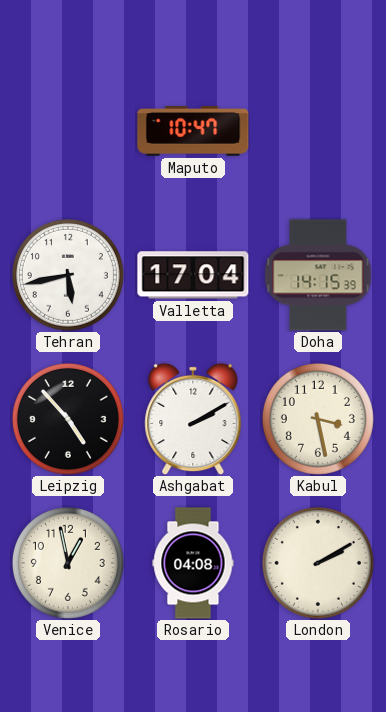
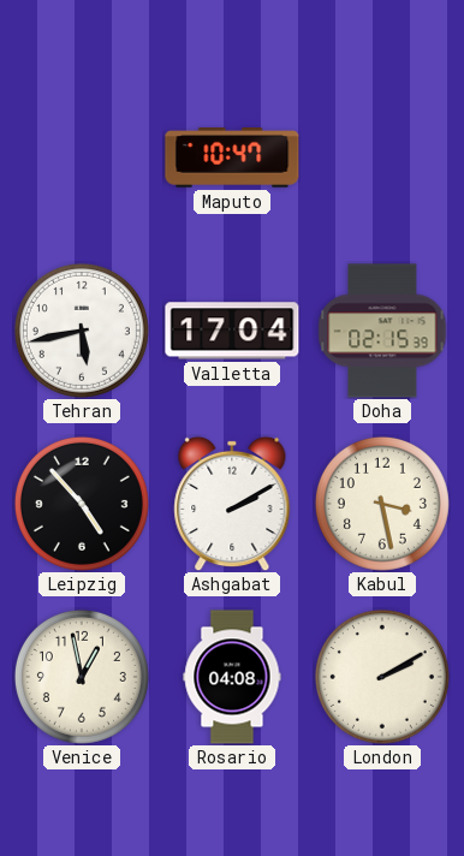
Doha: 14:15 -> 02:15 (382, 331)
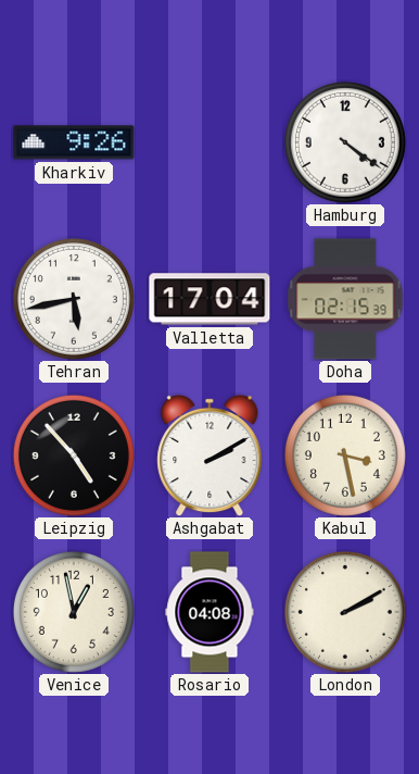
Kharkiv: none -> 9:26 (74, 142)
Maputo: 10:47 -> none (232, 157)
Hamburg: none -> 4:21 (345, 142)
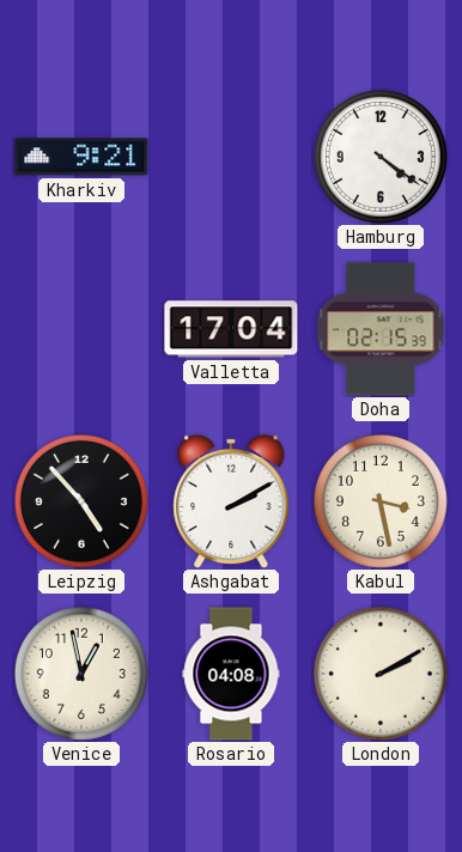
Kharkiv: 9:26 -> 9:21 (81, 157)
Tehran: 5:43 -> none (74, 299)
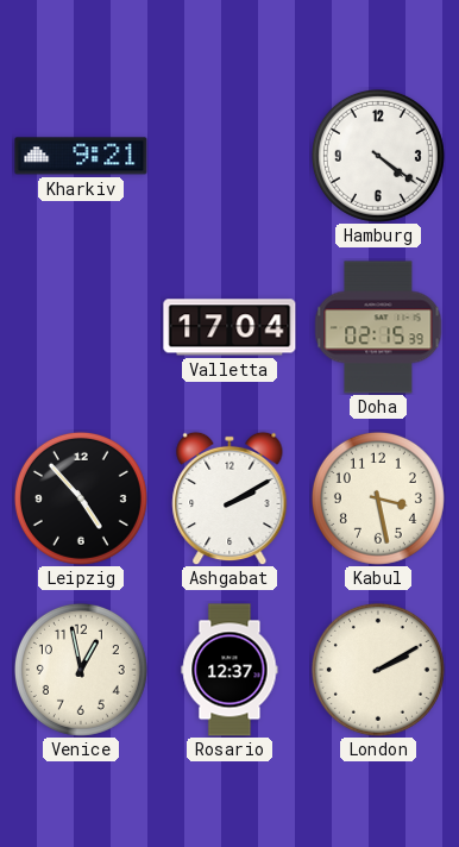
Rosario: 04:08 -> 12:37 (229, 670)
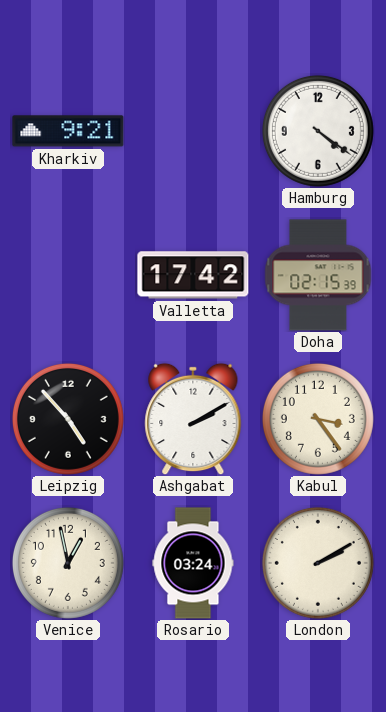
Valletta: 17:04 -> 17:42 (193, 275)
Kabul: 3:28 -> 3:24 (318, 419)
Rosario: 12:37 -> 03:24 (193, 563)
